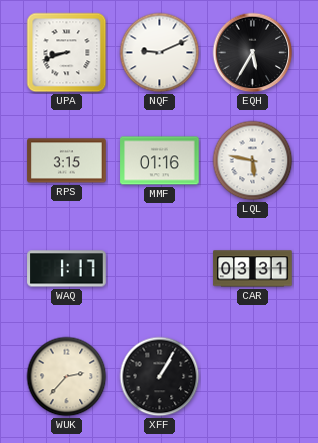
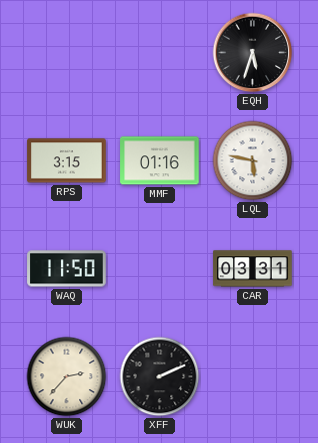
UPA: 8:42 -> none (67, 53)
NQF: 9:11 -> none (160, 53)
EQH: 5:35 -> 5:33 (253, 53)
WAQ: 1:17 -> 11:50 (67, 269)
XFF: 1:05 -> 2:11 (160, 377)
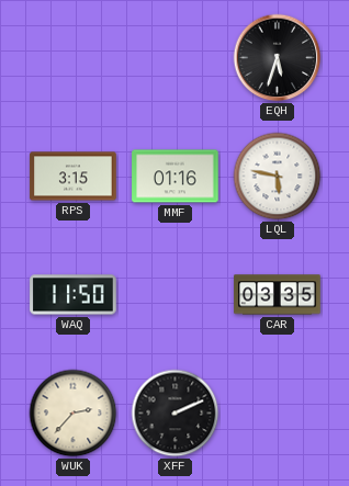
CAR: 03:31 -> 03:35 (278, 295)
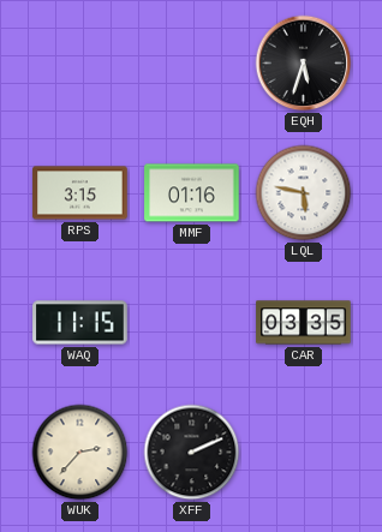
WAQ: 11:50 -> 11:15 (80, 323)
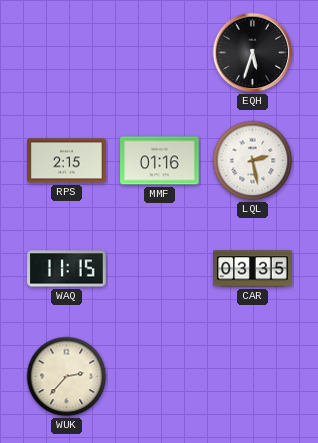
RPS: 3:15 -> 2:15 (67, 161)
LQL: 5:47 -> 2:28 (253, 161)
XFF: 2:11 -> none (192, 453)
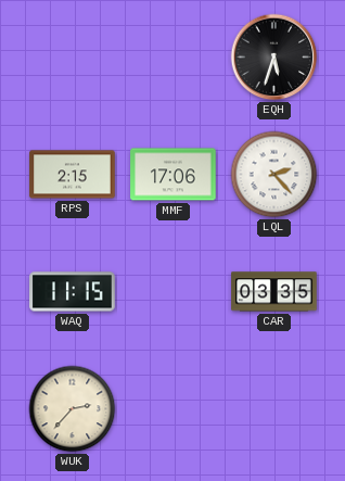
MMF: 01:16 -> 17:06 (174, 175)
LQL: 2:28 -> 2:23 (274, 175)
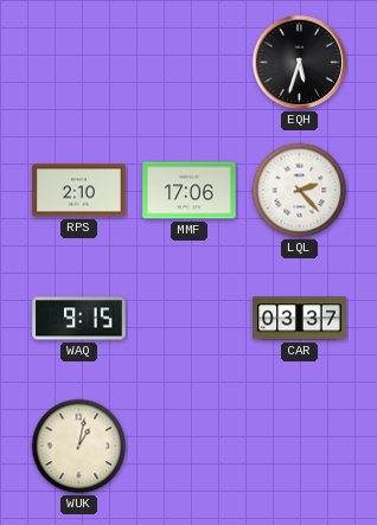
RPS: 2:15 -> 2:10 (79, 191)
WAQ: 11:15 -> 9:15 (79, 319)
CAR: 03:35 -> 03:37 (300, 319)
WUK: 2:37 -> 1:02 (79, 447)
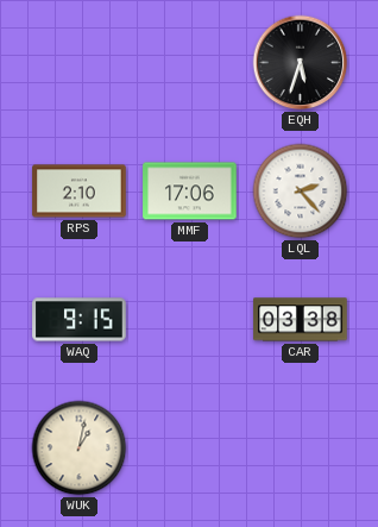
CAR: 03:37 -> 03:38 (301, 320)
